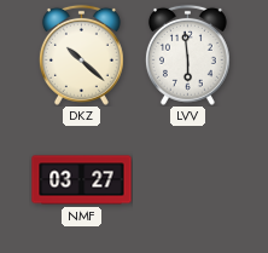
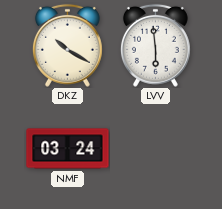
DKZ: 10:22 -> 10:20 (67, 45)
NMF: 03:27 -> 03:24 (68, 149)
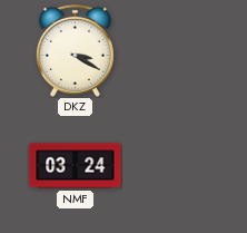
DKZ: 10:20 -> 3:20 (75, 50)
LVV: 5:59 -> none (155, 45)
